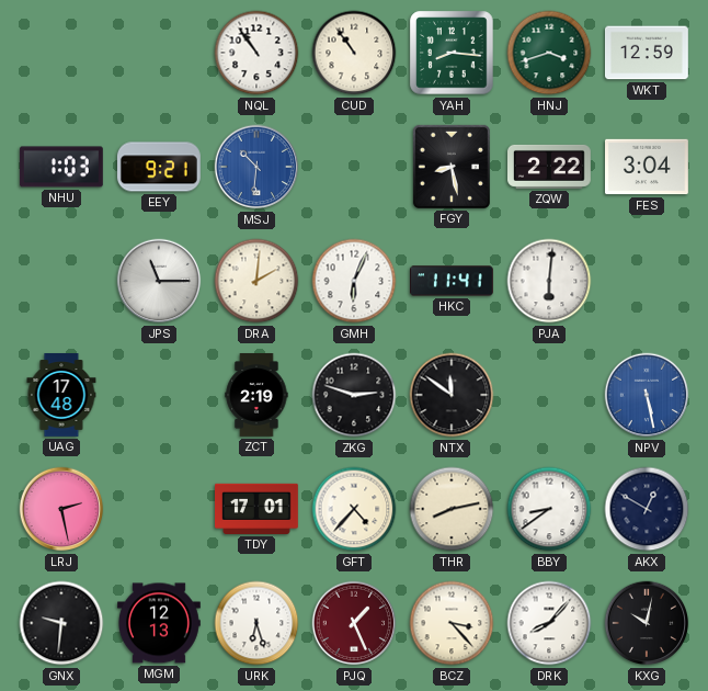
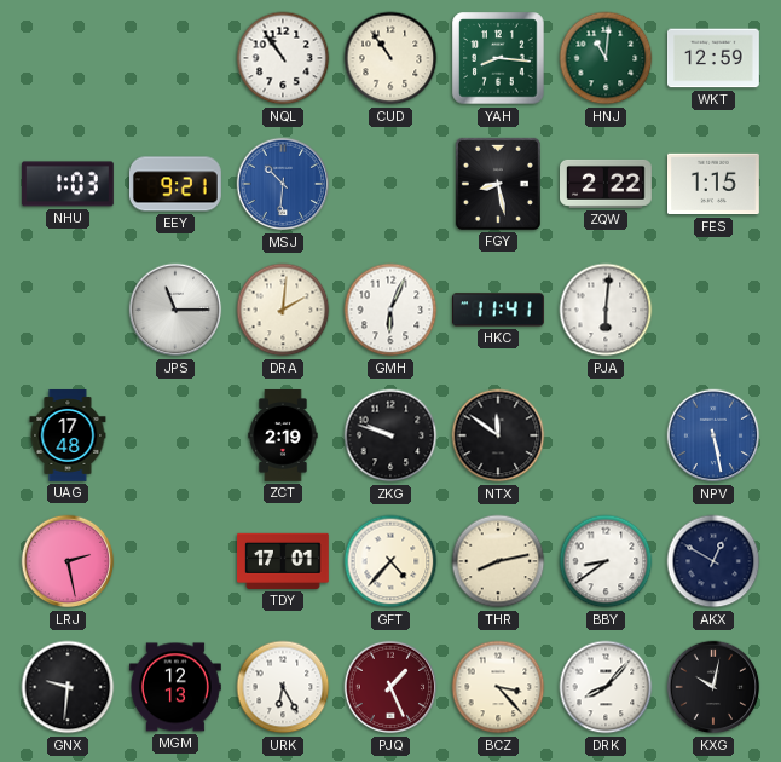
HNJ: 3:42 -> 11:01 (606, 58)
FES: 3:04 -> 1:15 (715, 184)
ZKG: 2:48 -> 9:48 (390, 435)
URK: 6:27 -> 6:25 (283, 687)
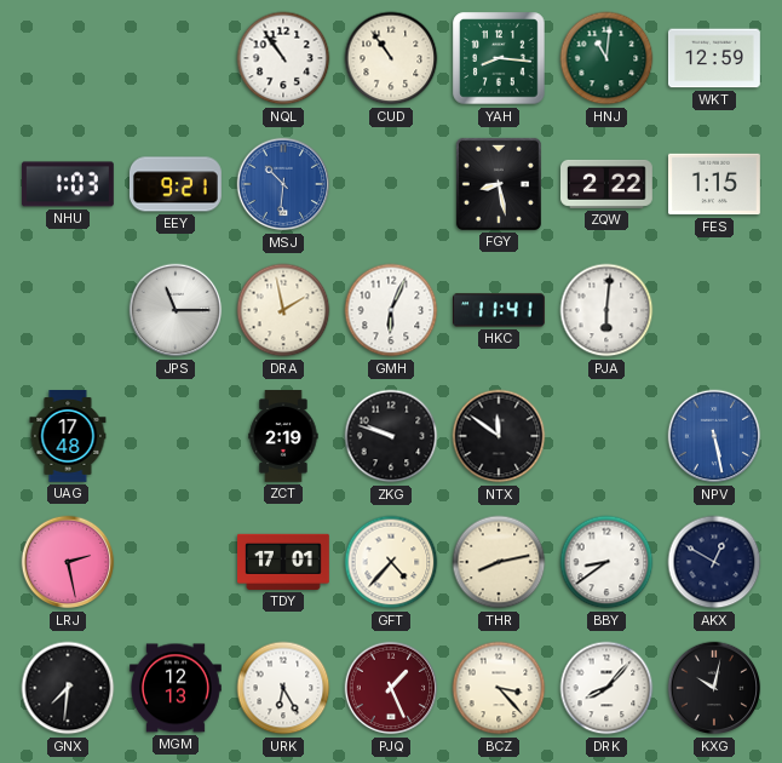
DRA: 2:01 -> 1:58 (283, 310)
GNX: 9:31 -> 7:31 (68, 688)
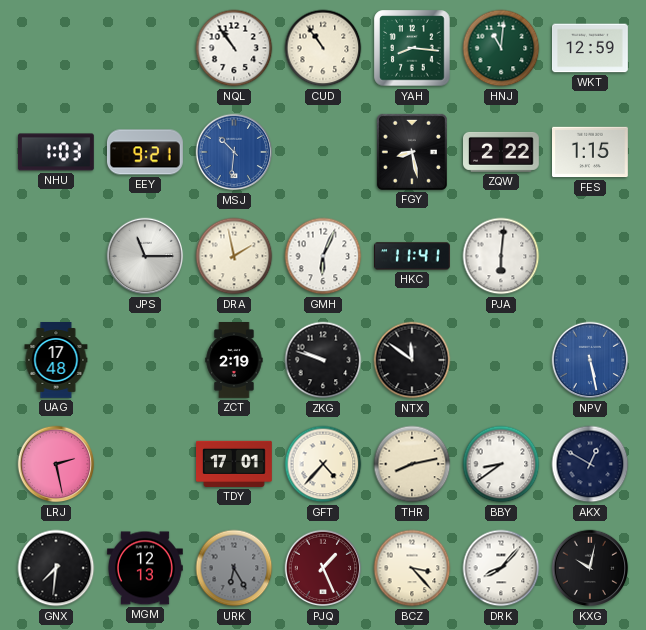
URK dial: white -> grey (234, 568)
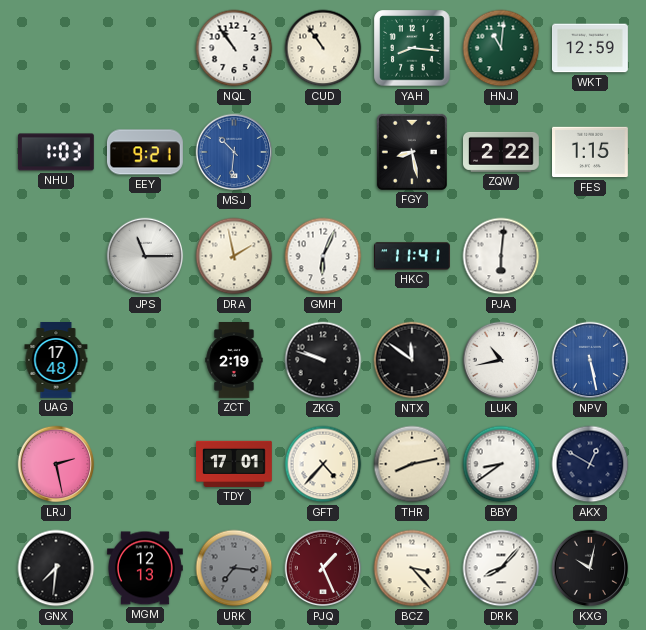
LUK: none -> 10:43 (501, 360)
URK: 6:25 -> 7:16 (234, 568)
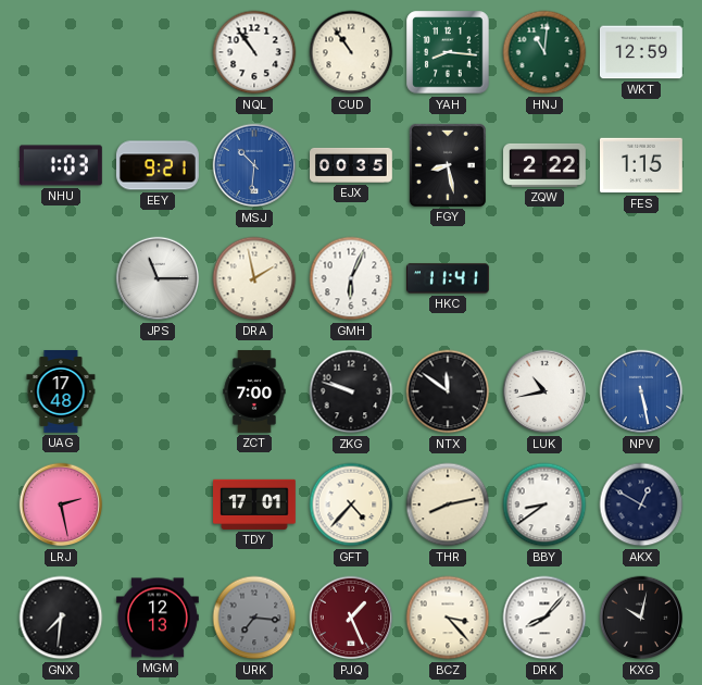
EJX: none -> 00:35 (352, 165)
PJA: 6:01 -> none (501, 256)
ZCT: 2:19 -> 7:00 (254, 393)
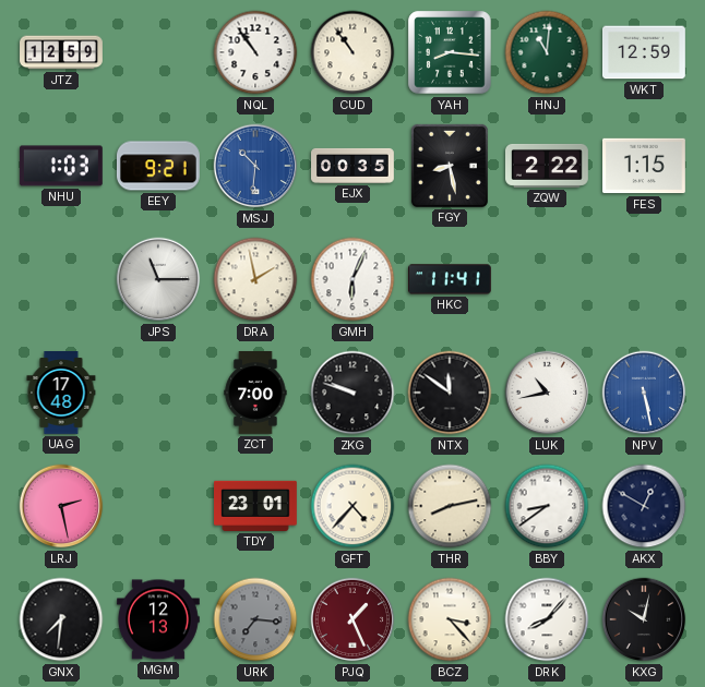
JTZ: none -> 12:59 (61, 52)
TDY: 17:01 -> 23:01 (256, 506)
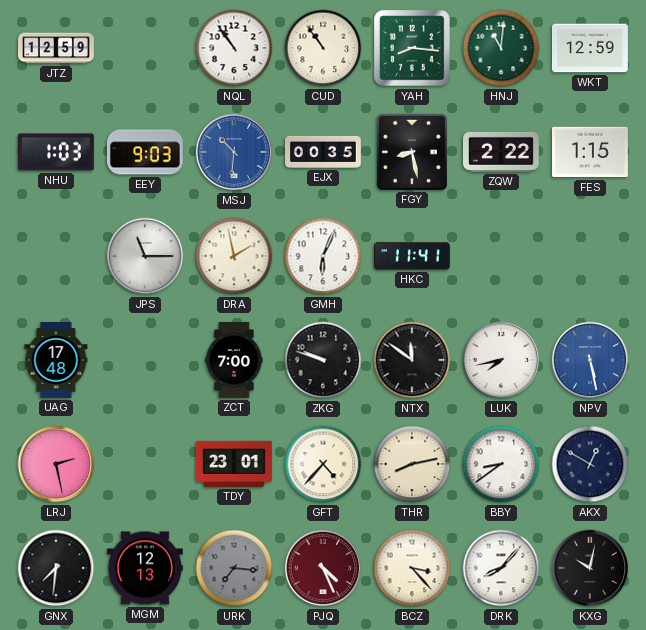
EEY: 9:21 -> 9:03 (145, 152)
LUK: 10:43 -> 7:43 (501, 360)
PJQ: 1:26 -> 4:26 (323, 568)
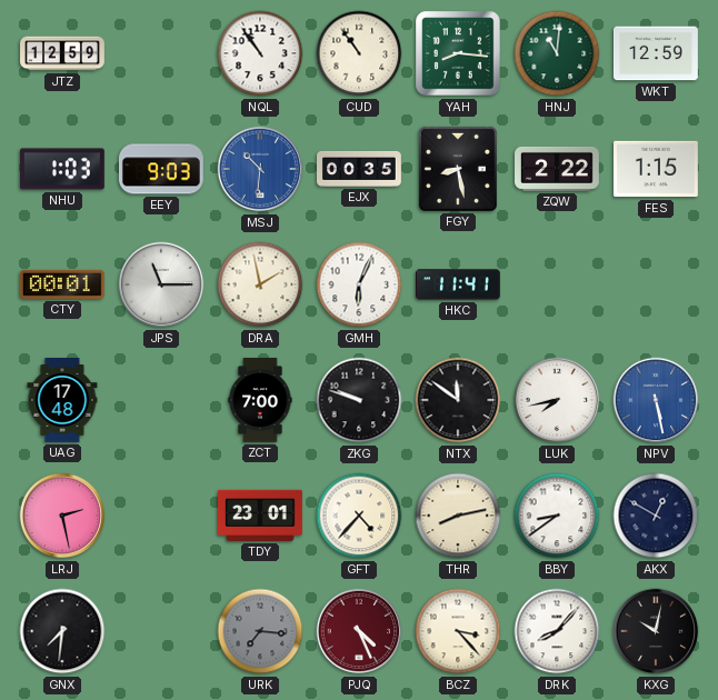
CTY: none -> 00:01 (62, 284)
MGM: 12:13 -> none (146, 568)
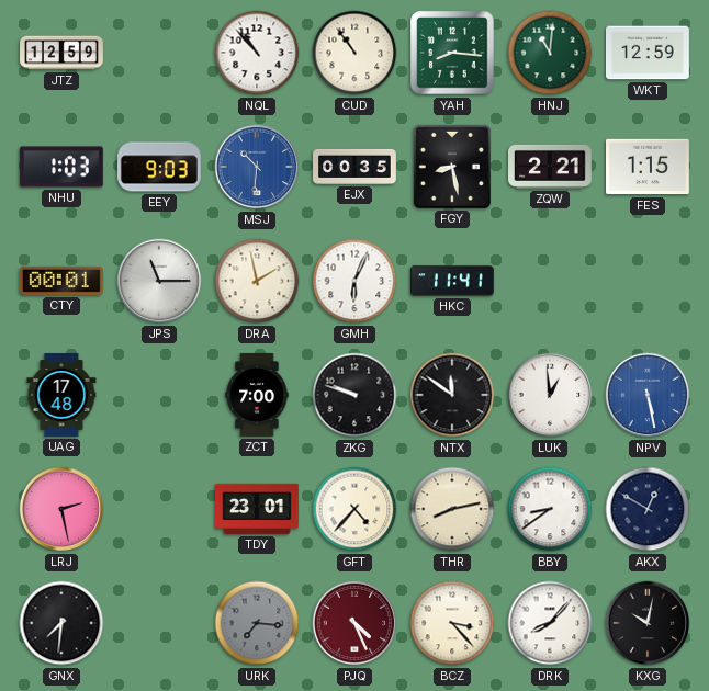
NQL: 10:54 -> 10:53 (257, 53)
ZQW: 2:22 -> 2:21 (551, 167)
LUK: 7:43 -> 12:59 (550, 395)
